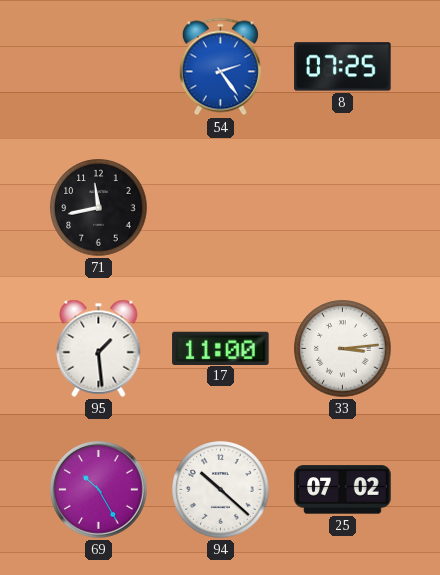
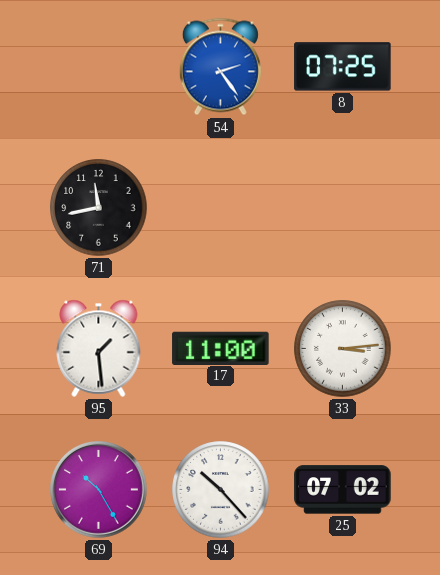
94: 10:22 -> 10:23 (221, 490)
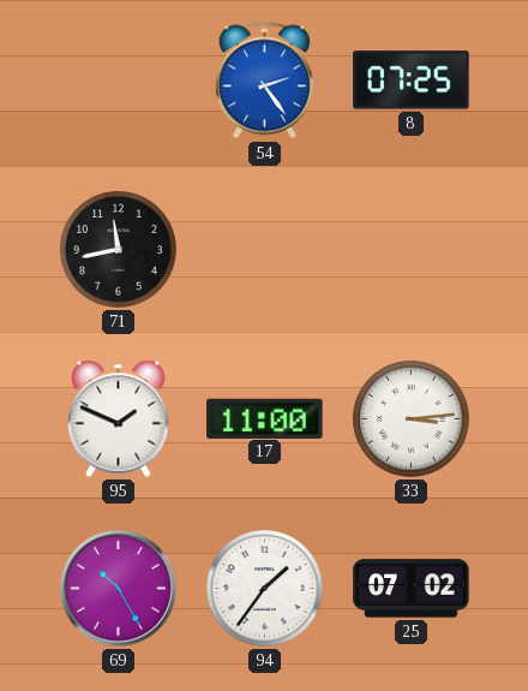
95: 1:29 -> 1:49 (119, 418)
94: 10:23 -> 1:36 (265, 589)
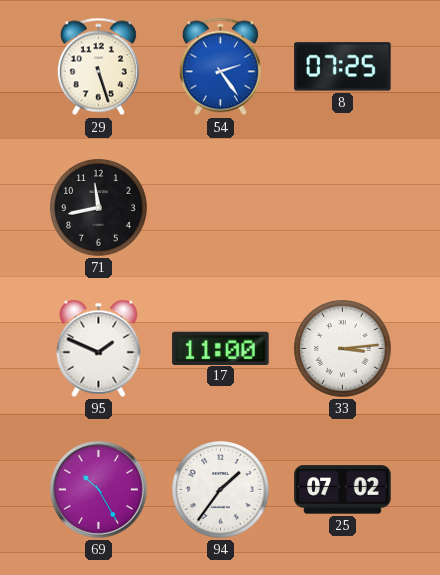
29: none -> 5:27 (98, 67)
